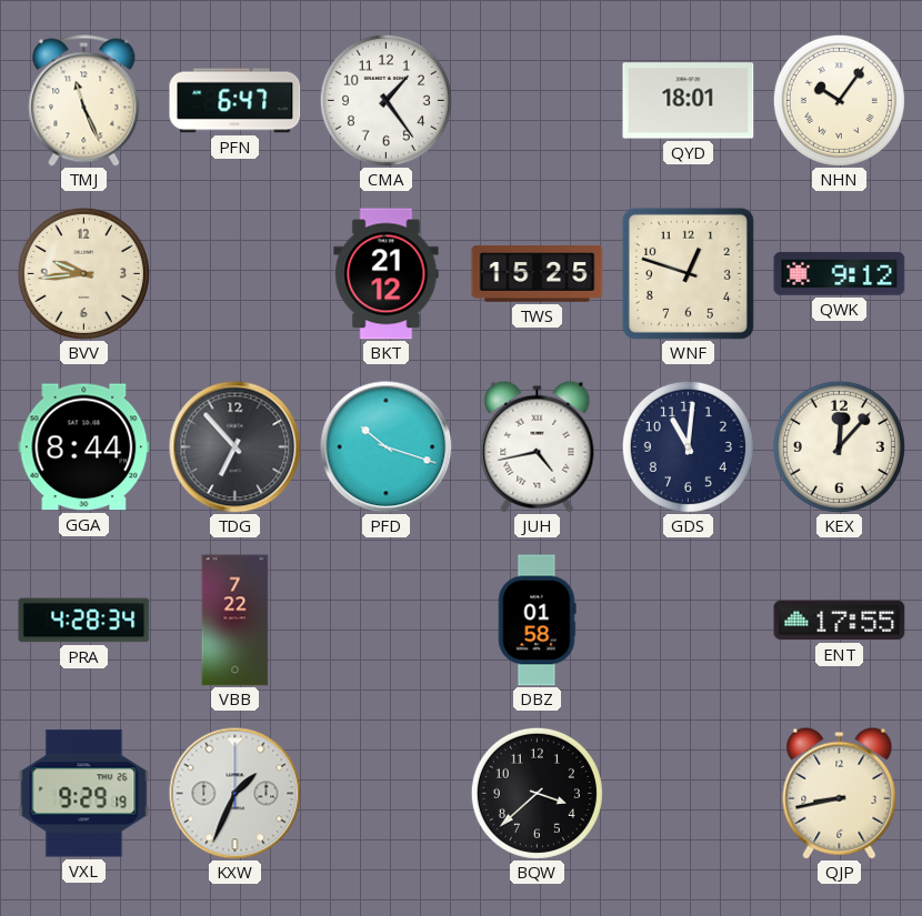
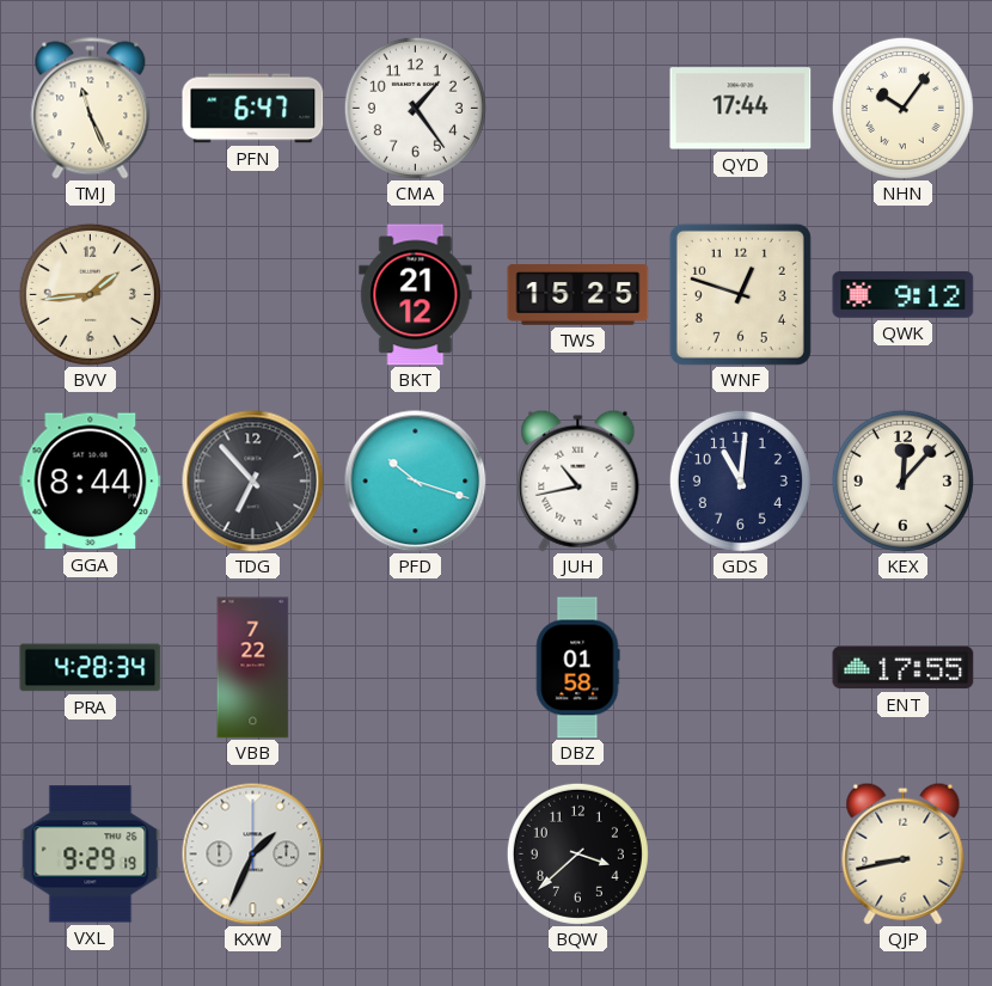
QYD: 18:01 -> 17:44 (741, 109)
BVV: 9:44 -> 1:44 (90, 294)
JUH: 4:43 -> 10:43 (578, 480)
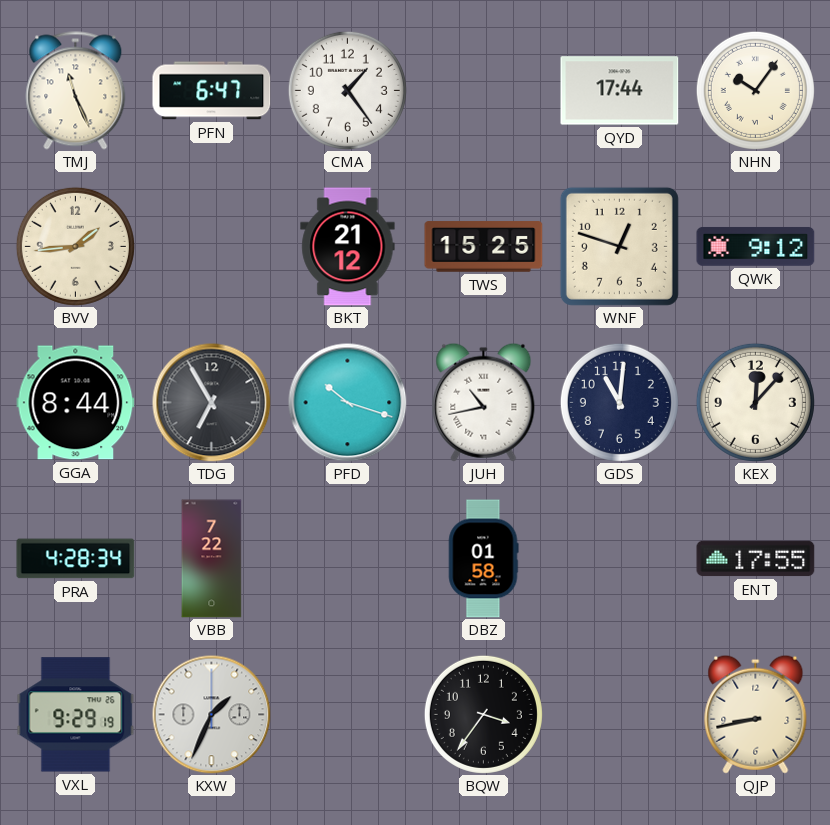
TDG: 6:53 -> 6:55 (212, 403)
BQW: 3:38 -> 3:36 (483, 714)
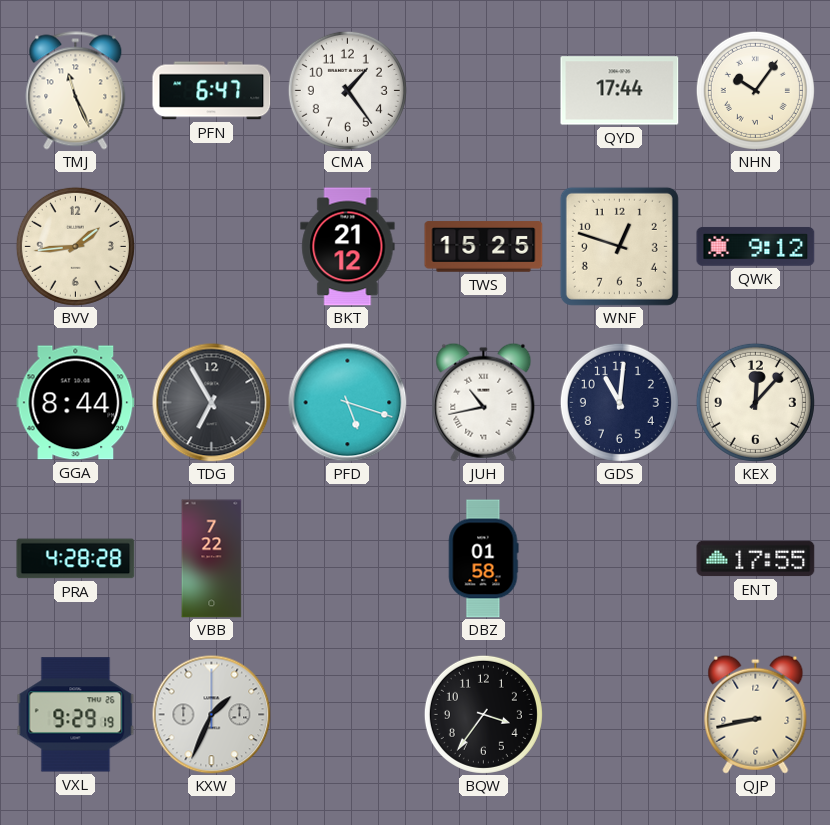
PFD: 10:18 -> 5:18 (348, 403)
PRA: 4:28:34 -> 4:28:28 (76, 559)
